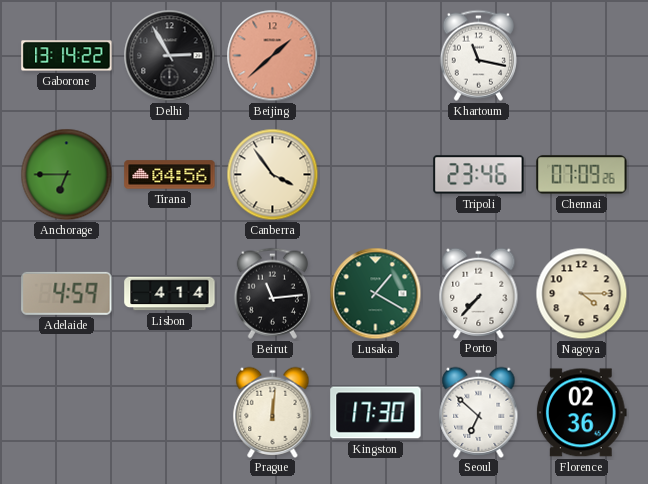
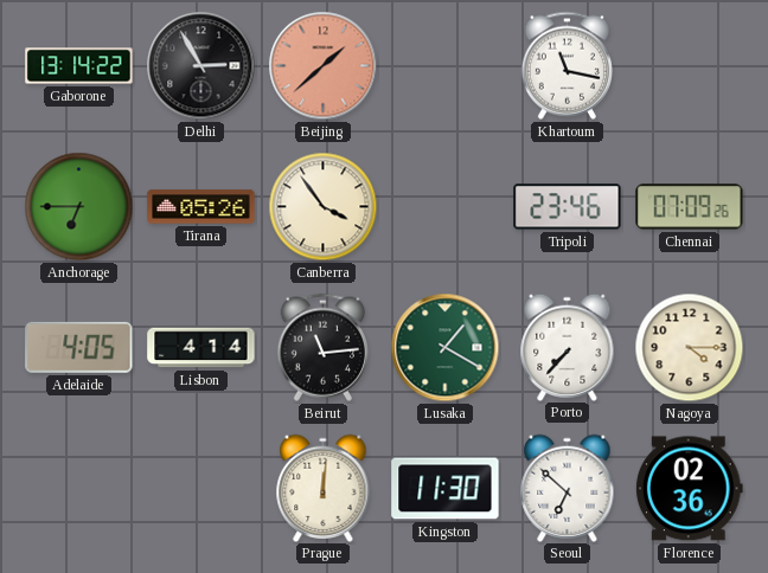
Tirana: 04:56 -> 05:26 (201, 207)
Adelaide: 4:59 -> 4:05 (79, 347)
Kingston: 17:30 -> 11:30 (446, 489)
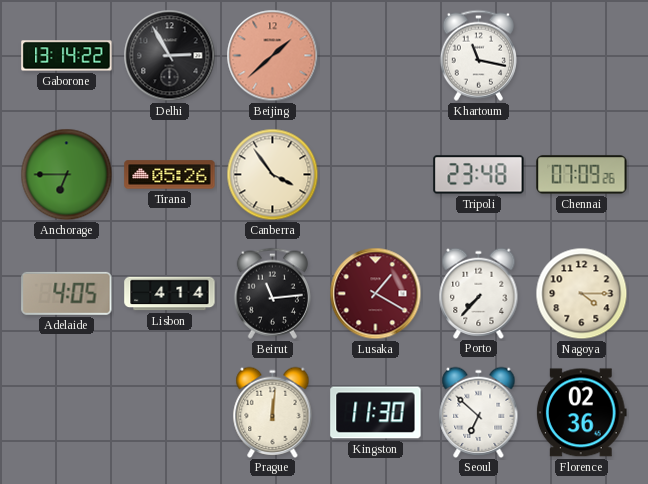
Tripoli: 23:46 -> 23:48 (479, 175)
Lusaka dial: green -> burgundy (376, 294)
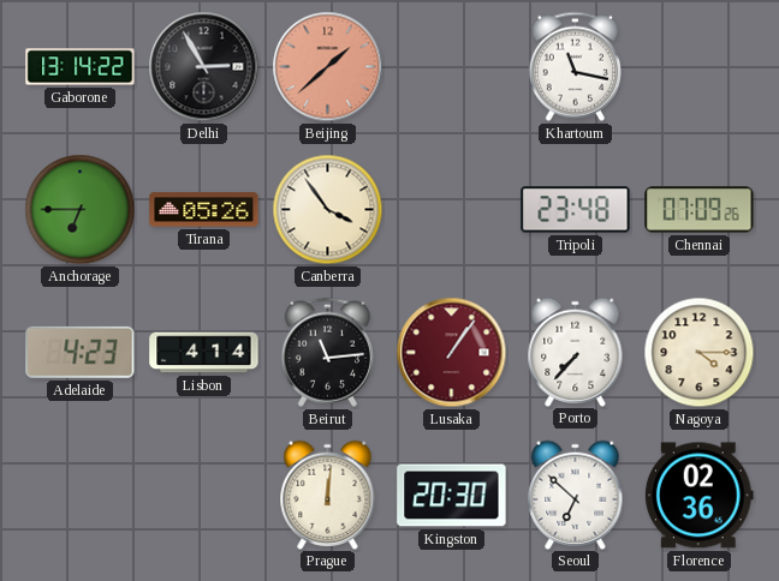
Adelaide: 4:05 -> 4:23 (81, 352)
Lusaka: 1:20 -> 1:06 (452, 353)
Kingston: 11:30 -> 20:30 (452, 496)
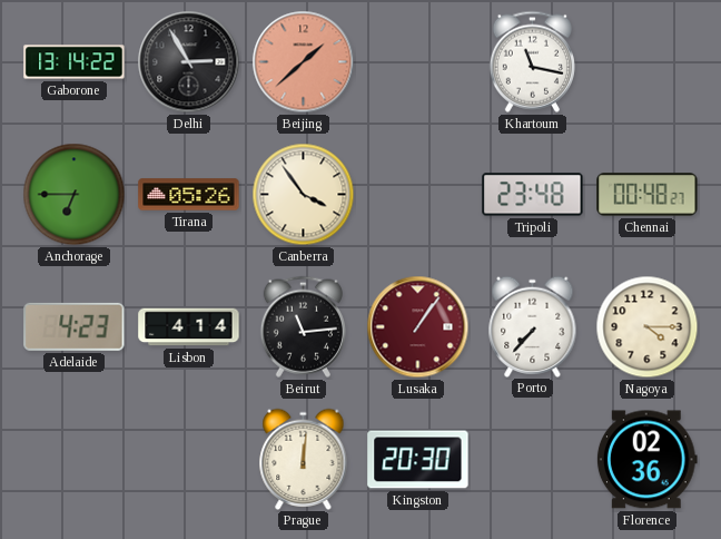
Chennai: 07:09 -> 00:48 (648, 195)
Seoul: 6:52 -> none (576, 495)
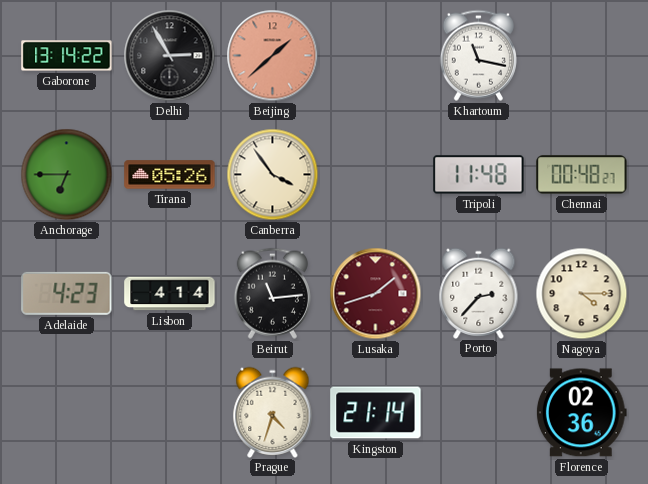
Tripoli: 23:48 -> 11:48 (479, 175)
Lusaka: 1:06 -> 1:42 (376, 294)
Porto: 7:37 -> 2:37 (479, 293)
Prague: 12:01 -> 4:33 (273, 412)
Kingston: 20:30 -> 21:14 (376, 413)
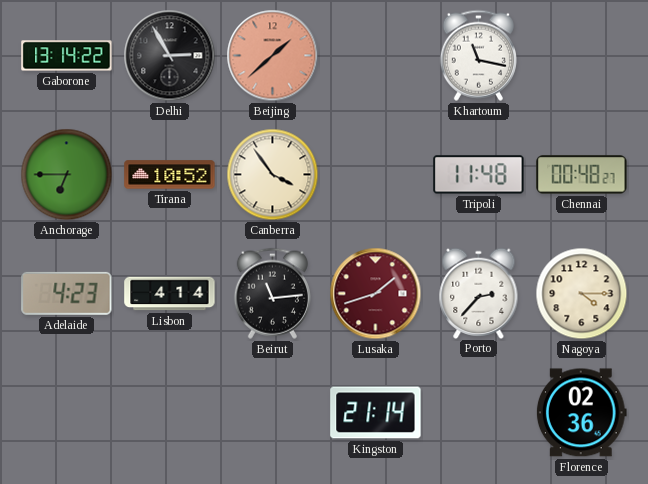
Tirana: 05:26 -> 10:52 (170, 175)
Prague: 4:33 -> none (273, 412)
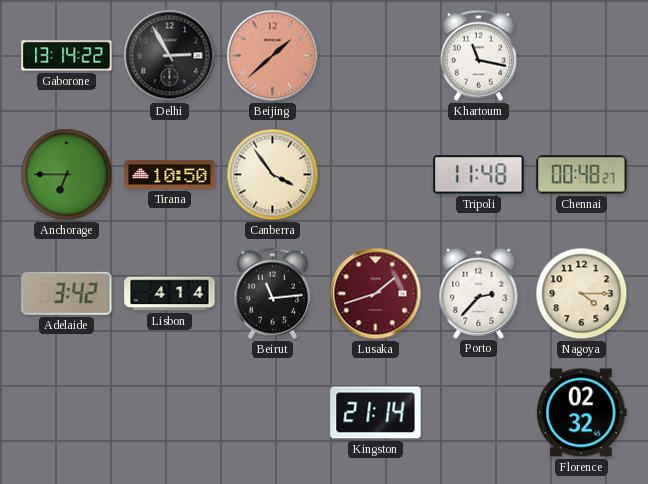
Tirana: 10:52 -> 10:50 (170, 175)
Adelaide: 4:23 -> 3:42 (67, 293)
Florence: 02:36 -> 02:32 (581, 413)
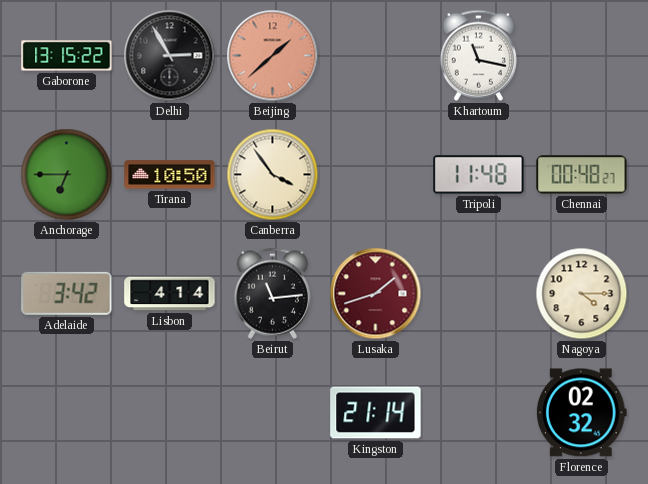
Gaborone: 13:14 -> 13:15 (67, 56)
Porto: 2:37 -> none (479, 293)
